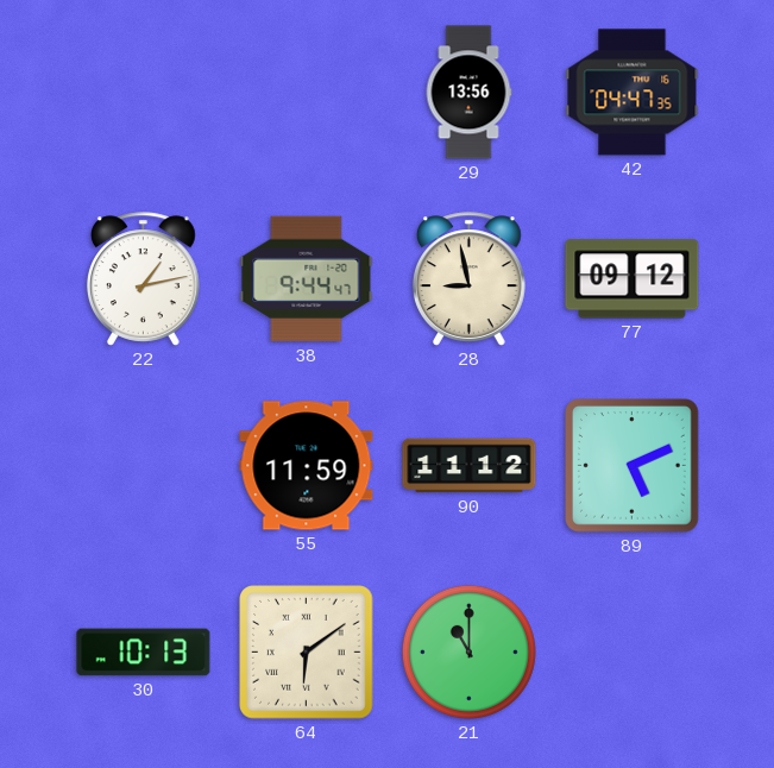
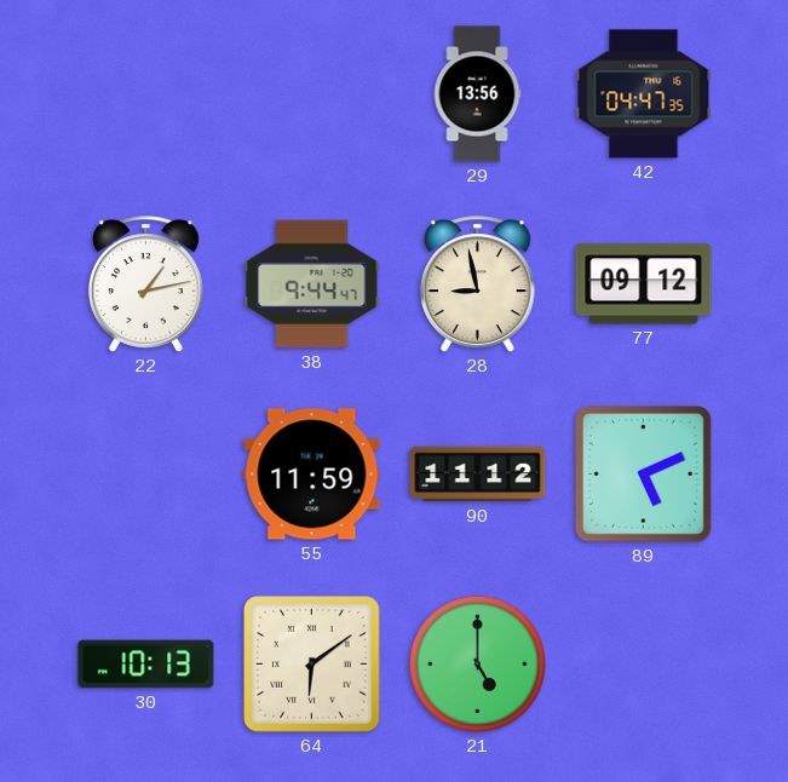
21: 11:00 -> 5:00 (477, 663)
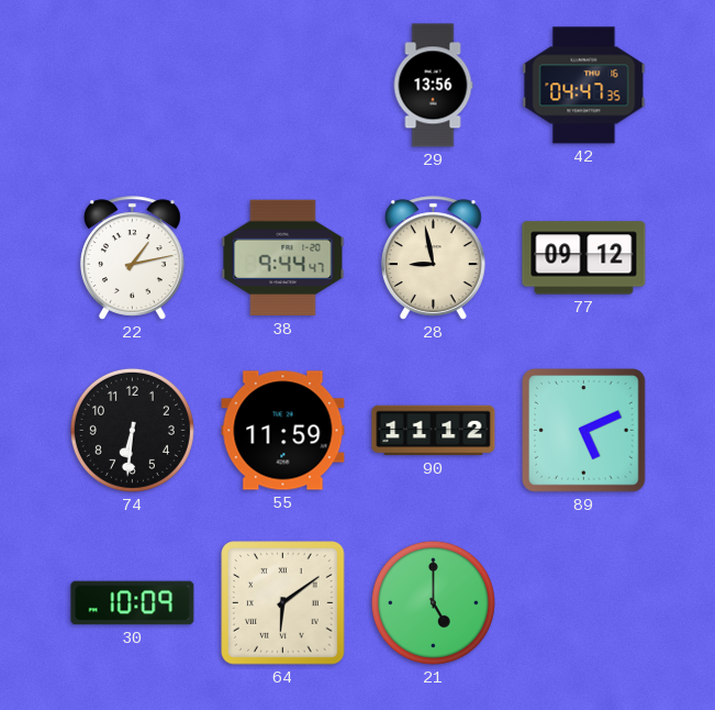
74: none -> 6:31 (132, 430)
30: 10:13 -> 10:09 (133, 603)
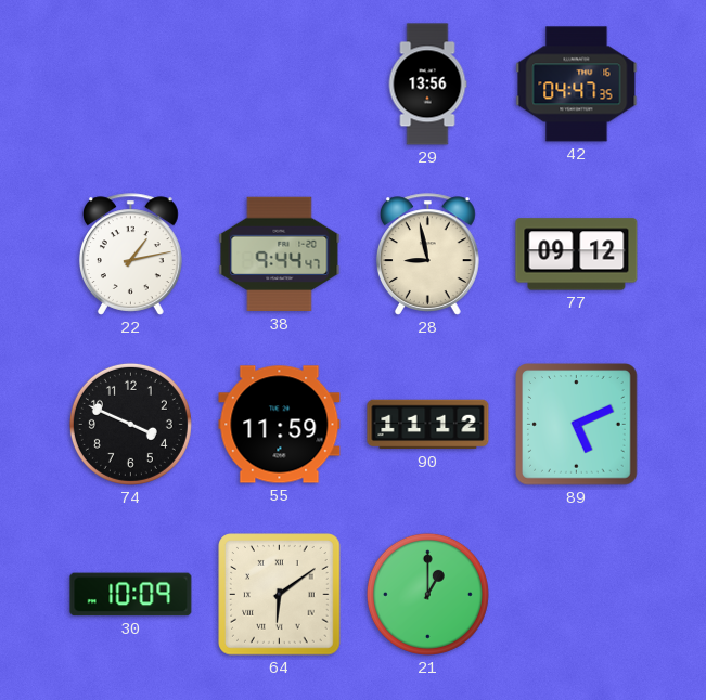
74: 6:31 -> 3:49 (130, 424)
21: 5:00 -> 1:00 (427, 594)
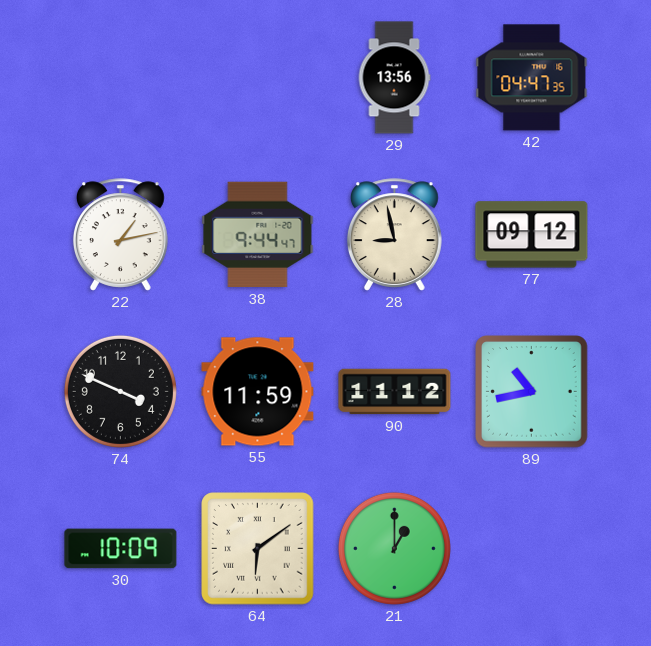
89: 5:11 -> 10:43 (532, 392)
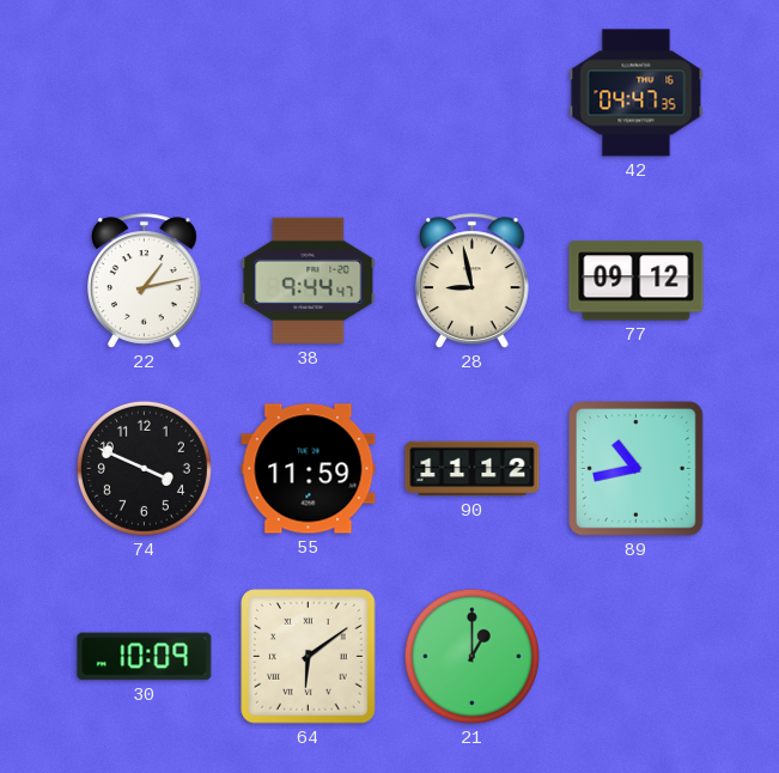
29: 13:56 -> none (394, 78)
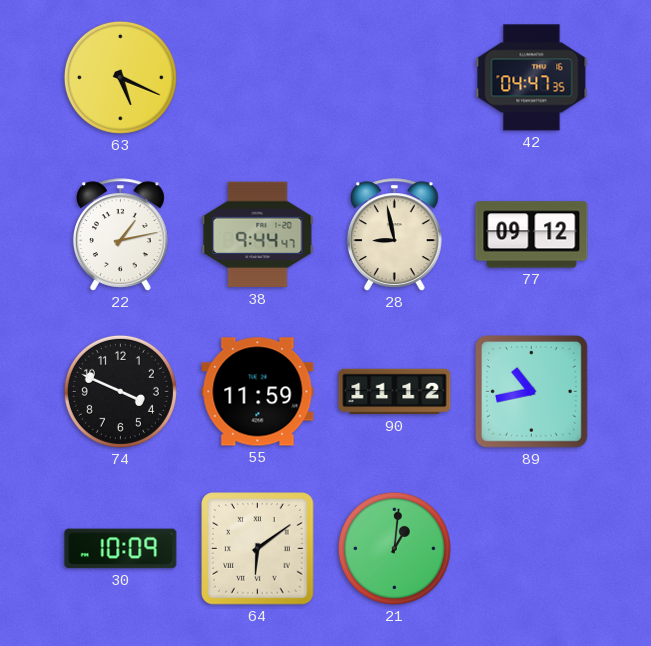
63: none -> 5:19 (120, 77)
21: 1:00 -> 1:01 (394, 548)
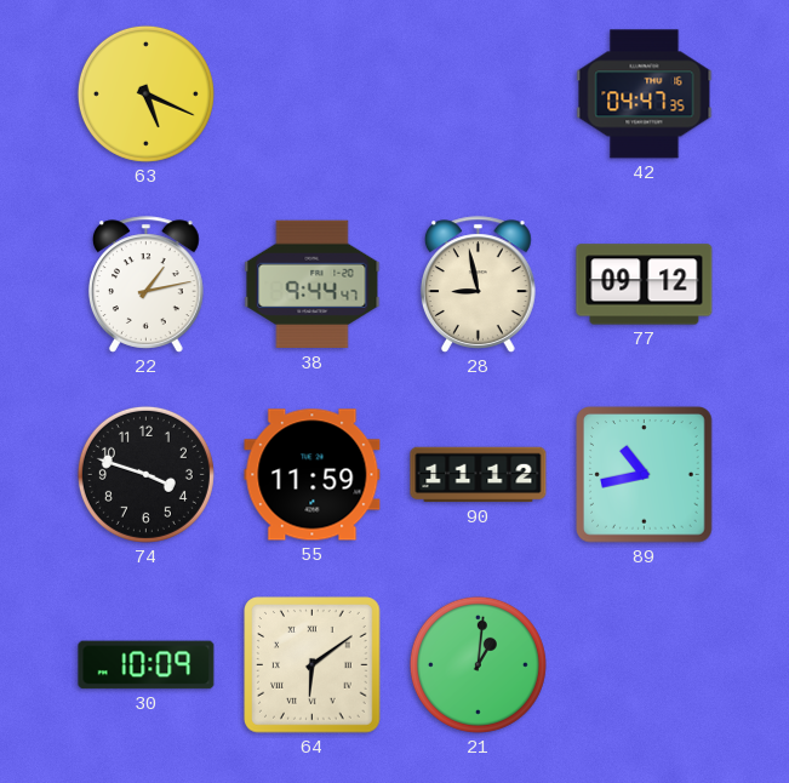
74: 3:49 -> 3:48 (145, 474)
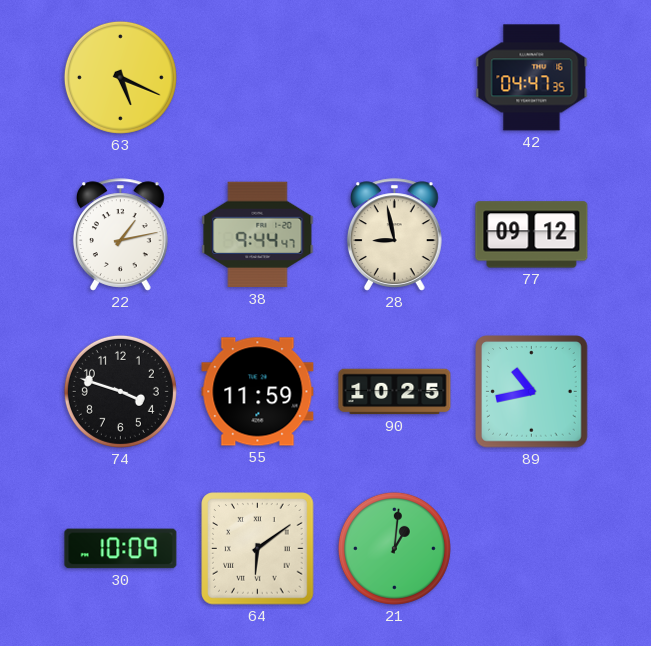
90: 11:12 -> 10:25 (395, 392)
